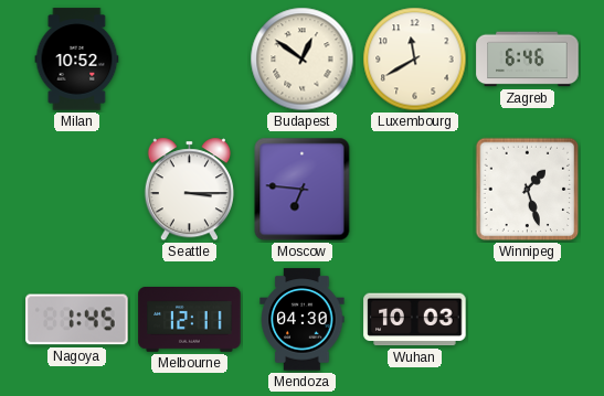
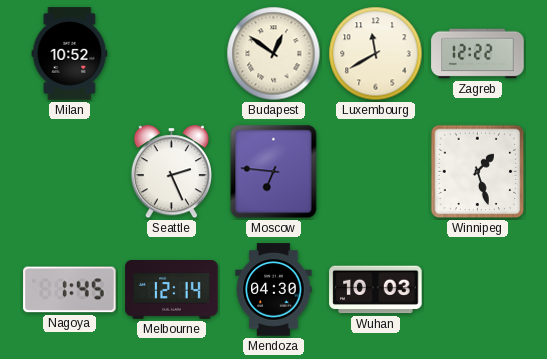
Zagreb: 6:46 -> 12:22 (478, 54)
Seattle: 3:15 -> 2:26 (171, 172)
Melbourne: 12:11 -> 12:14 (172, 290)
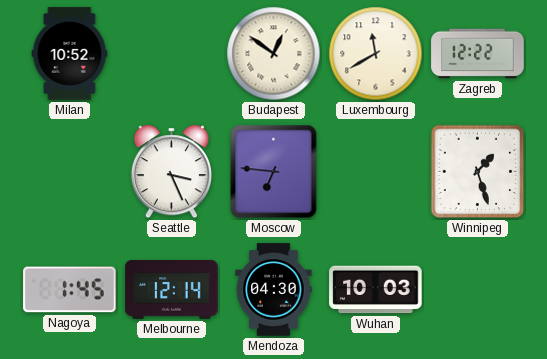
Seattle: 2:26 -> 3:26 (171, 172)
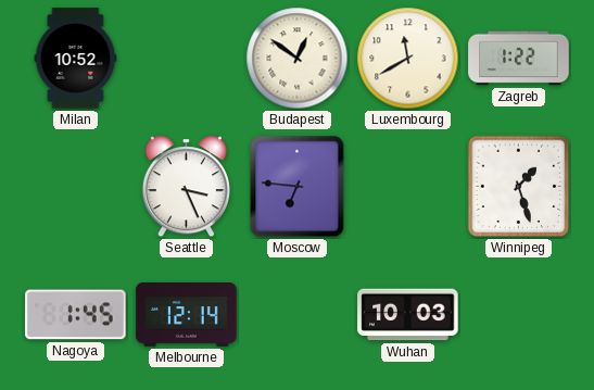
Zagreb: 12:22 -> 1:22 (519, 59)
Mendoza: 04:30 -> none (274, 290)
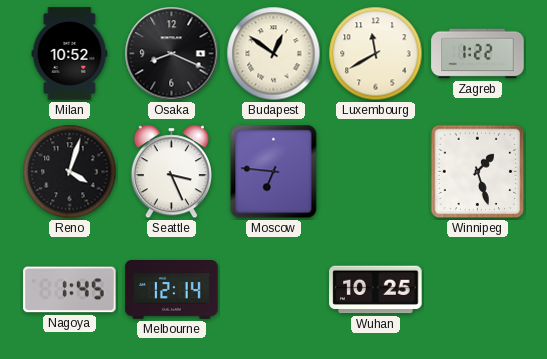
Osaka: none -> 8:19 (172, 54)
Reno: none -> 4:03 (70, 172)
Wuhan: 10:03 -> 10:25 (376, 290)
